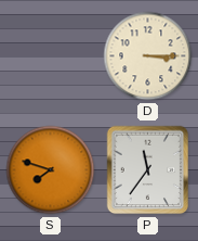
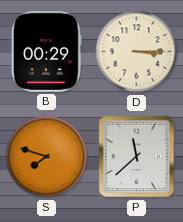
B: none -> 00:29 (46, 52)
P: 11:36 -> 11:38 (137, 157)
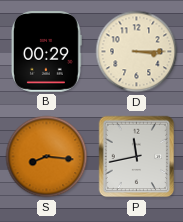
S: 7:48 -> 8:16 (47, 157)
P: 11:38 -> 11:43 (137, 157)
